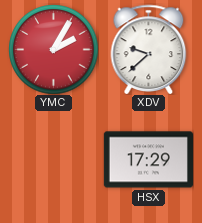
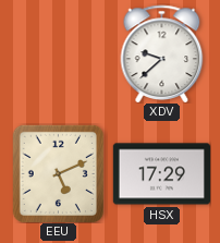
YMC: 2:05 -> none (53, 49)
EEU: none -> 5:11 (58, 173)
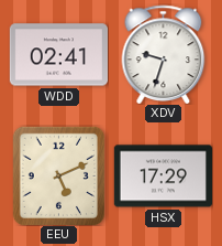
WDD: none -> 02:41 (58, 55)
XDV: 9:38 -> 9:33 (164, 54)
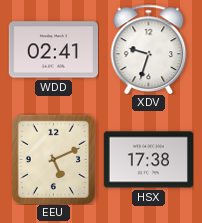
HSX: 17:29 -> 17:38 (148, 160)
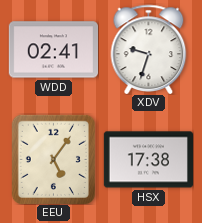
EEU: 5:11 -> 5:06 (53, 159)
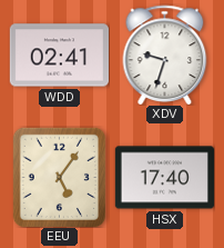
HSX: 17:38 -> 17:40 (164, 178)
